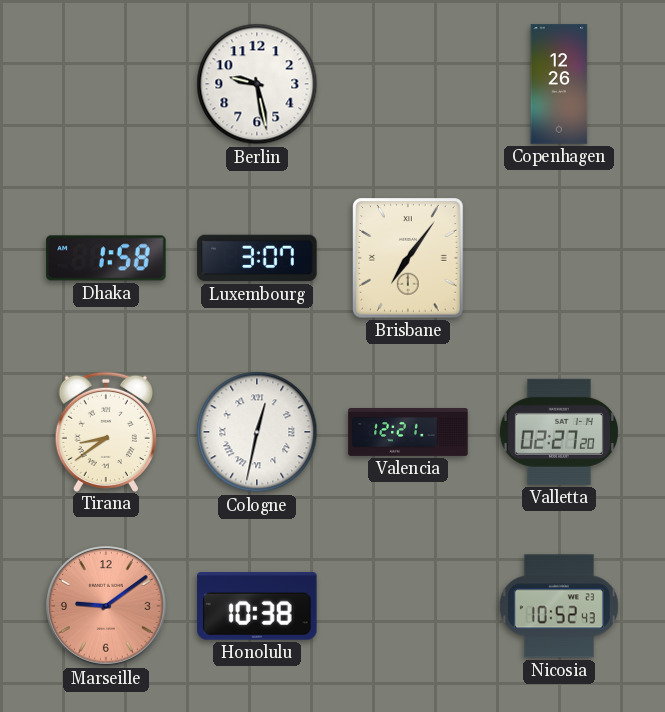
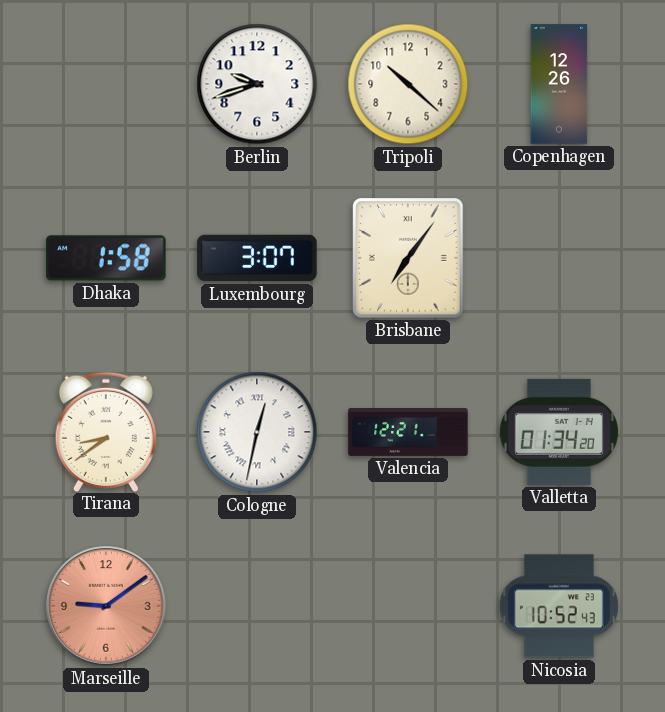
Berlin: 9:28 -> 9:42 (257, 84)
Tripoli: none -> 10:22 (408, 84)
Valletta: 02:27 -> 01:34 (559, 432)
Honolulu: 10:38 -> none (257, 606)
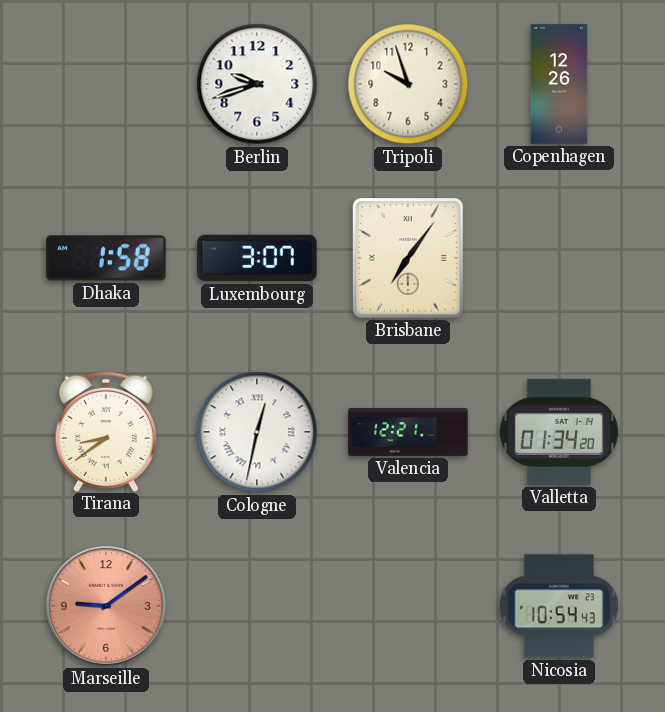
Tripoli: 10:22 -> 9:57 (408, 84)
Nicosia: 10:52 -> 10:54 (559, 606)
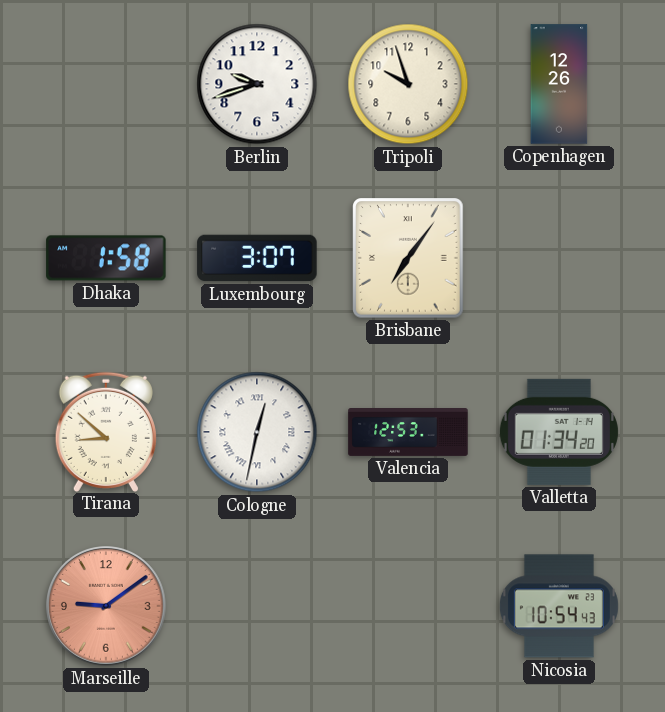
Tirana: 8:39 -> 8:52 (106, 431)
Valencia: 12:21 -> 12:53 (408, 433)
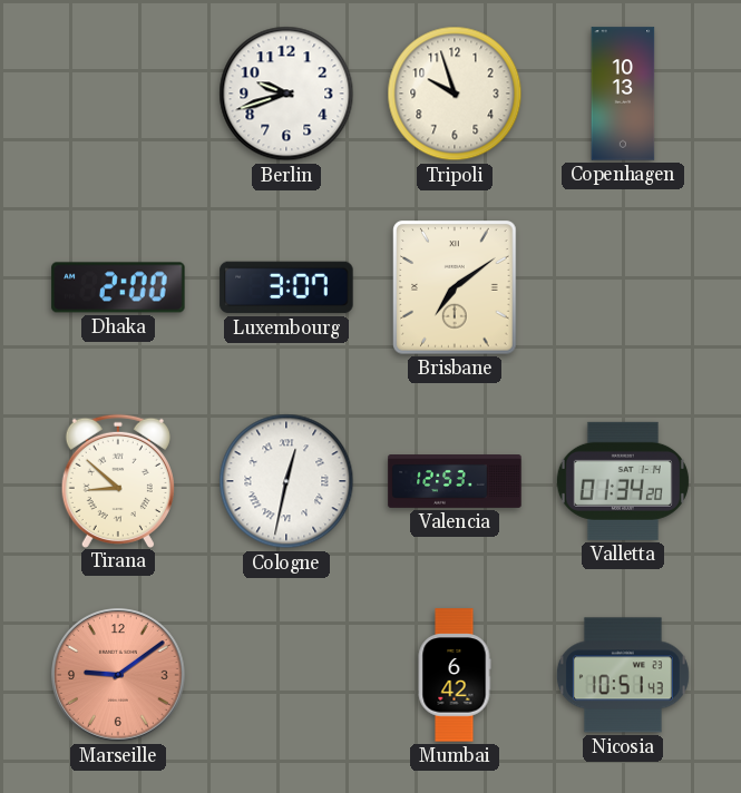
Copenhagen: 12:26 -> 10:13 (623, 94)
Dhaka: 1:58 -> 2:00 (118, 287)
Brisbane: 7:06 -> 7:09 (455, 287)
Mumbai: none -> 6:42 (455, 675)
Nicosia: 10:54 -> 10:51 (623, 675)
